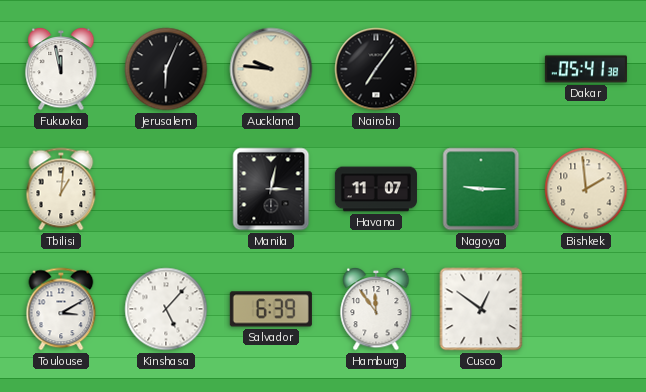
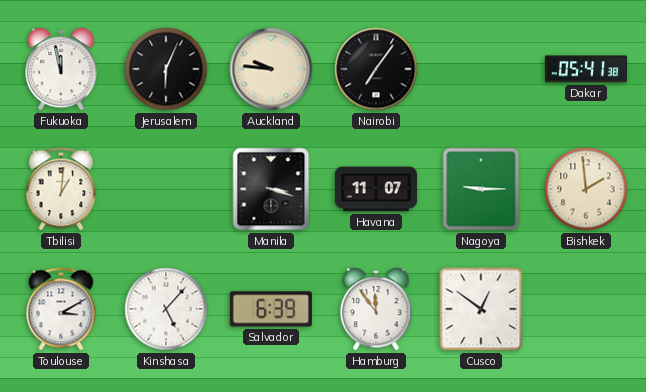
Manila: 3:02 -> 3:18 (271, 189)
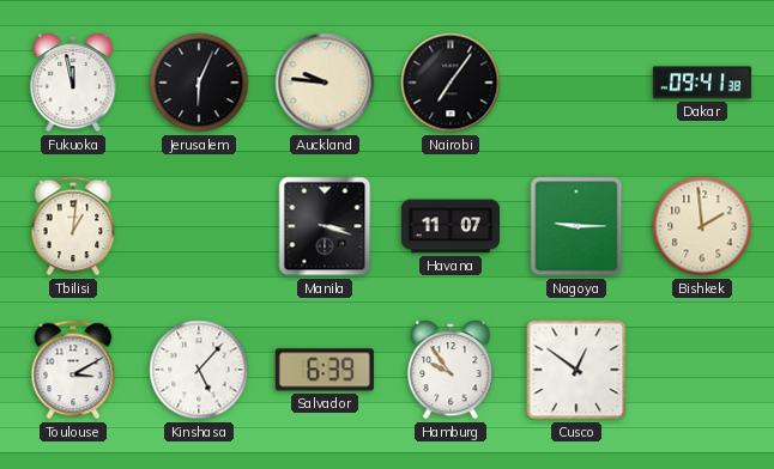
Dakar: 05:41 -> 09:41 (702, 83)
Hamburg: 11:54 -> 9:54 (451, 370)
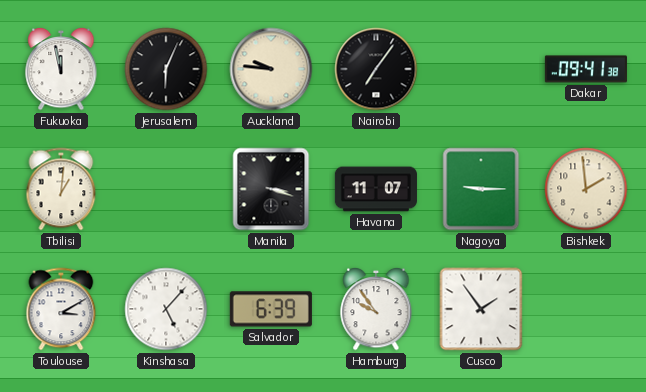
Cusco: 12:51 -> 1:54 (481, 309)
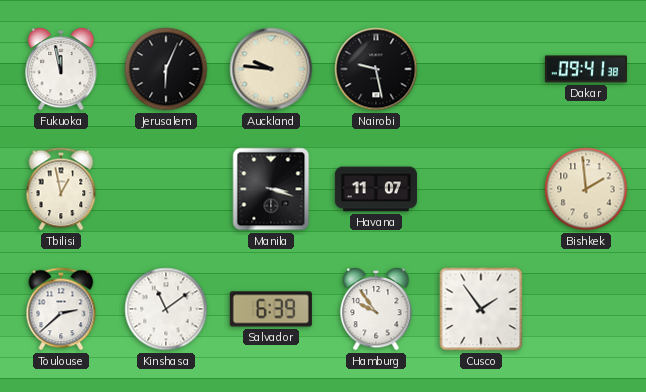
Nairobi: 7:06 -> 9:28 (376, 69)
Tbilisi: 1:01 -> 12:58 (61, 189)
Nagoya: 9:15 -> none (481, 189)
Toulouse: 3:10 -> 2:38 (61, 309)
Kinshasa: 5:07 -> 11:09 (166, 309)
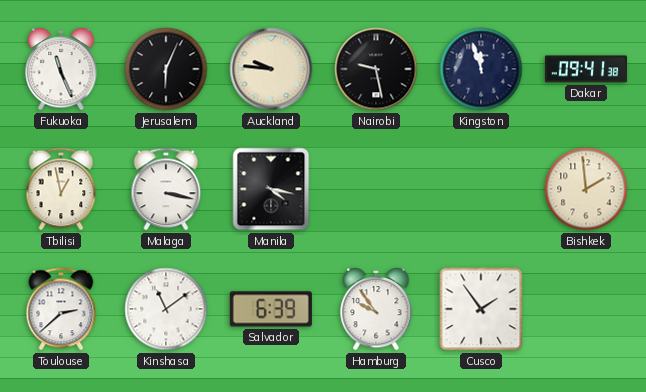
Fukuoka: 11:58 -> 11:26 (61, 69)
Kingston: none -> 11:57 (481, 69)
Malaga: none -> 3:17 (166, 189)
Manila: 3:18 -> 4:17 (271, 189)
Havana: 11:07 -> none (376, 189)
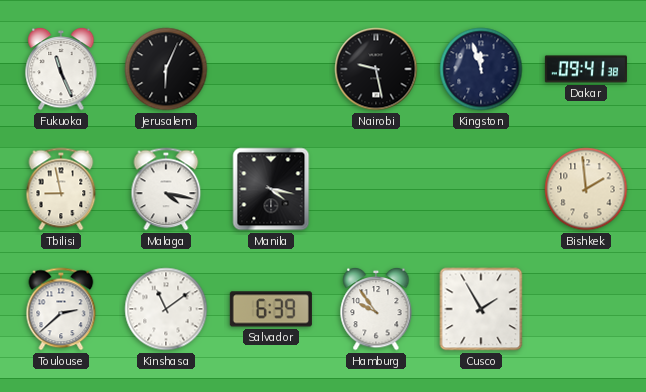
Auckland: 9:46 -> none (271, 69)
Tbilisi: 12:58 -> 8:58 (61, 189)
Malaga: 3:17 -> 4:17 (166, 189)
Cusco: 1:54 -> 1:55 (481, 309)
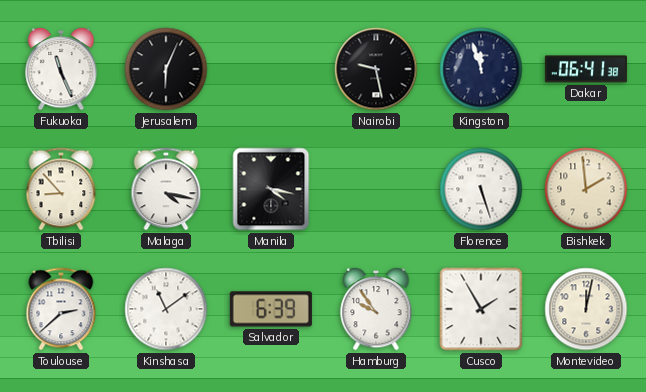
Dakar: 09:41 -> 06:41 (586, 69)
Tbilisi: 8:58 -> 8:53 (61, 189)
Florence: none -> 5:27 (481, 189)
Montevideo: none -> 12:02 (586, 309)
